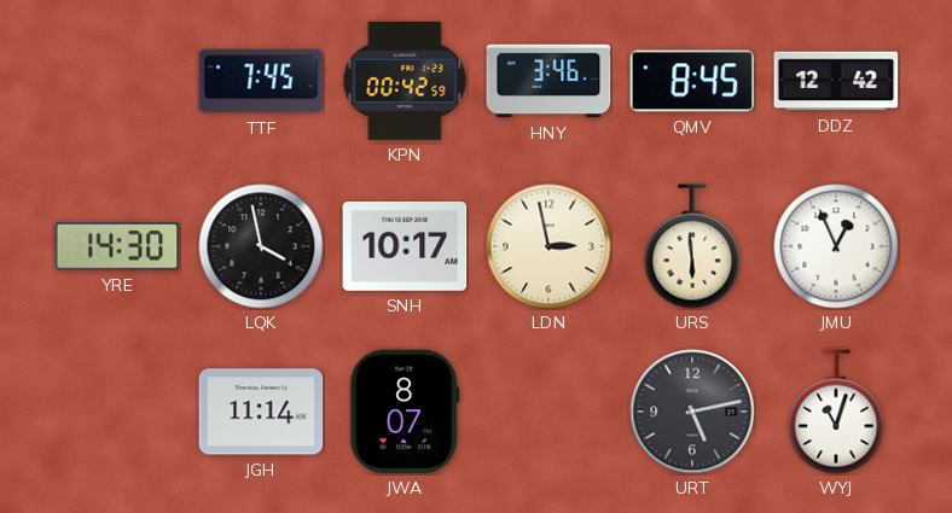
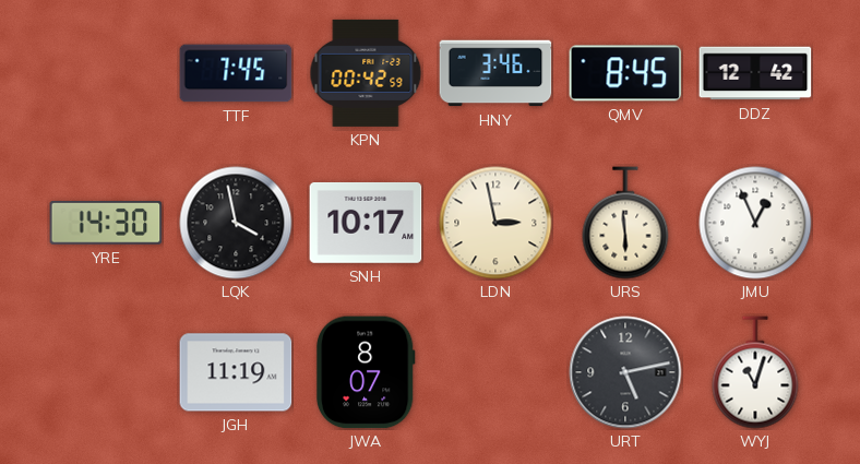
JGH: 11:14 -> 11:19 (236, 372)
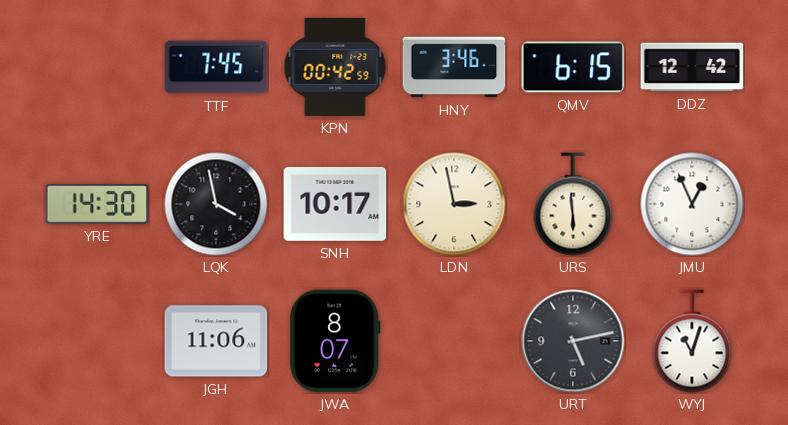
QMV: 8:45 -> 6:15 (573, 67)
JGH: 11:19 -> 11:06 (216, 341)
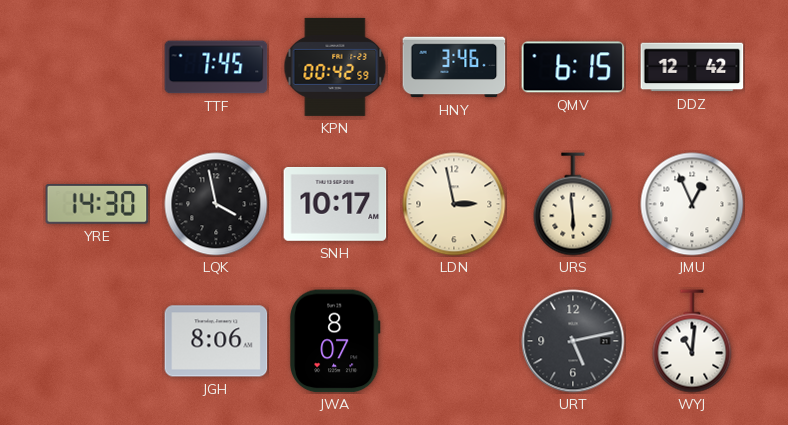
JGH: 11:06 -> 8:06 (216, 341)
WYJ: 11:03 -> 11:01 (692, 341)
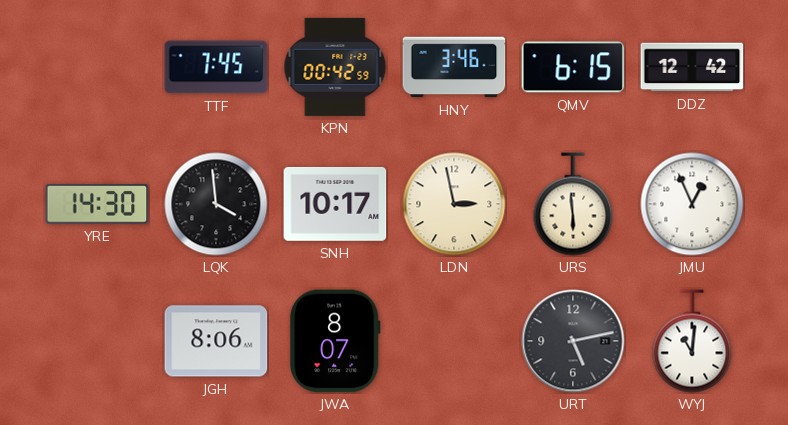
LQK: 3:58 -> 3:59 (216, 204)
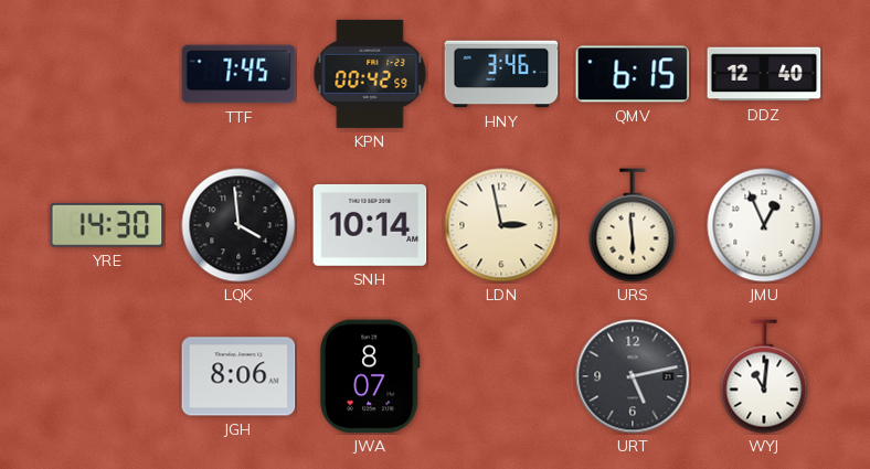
DDZ: 12:42 -> 12:40 (764, 74)
SNH: 10:17 -> 10:14 (370, 225)
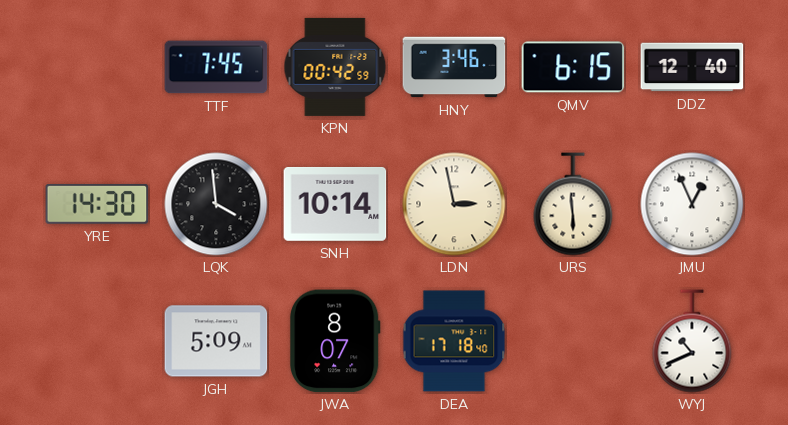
JGH: 8:06 -> 5:09 (216, 341)
DEA: none -> 17:18 (454, 341)
URT: 5:13 -> none (633, 376)
WYJ: 11:01 -> 10:41 (692, 341)
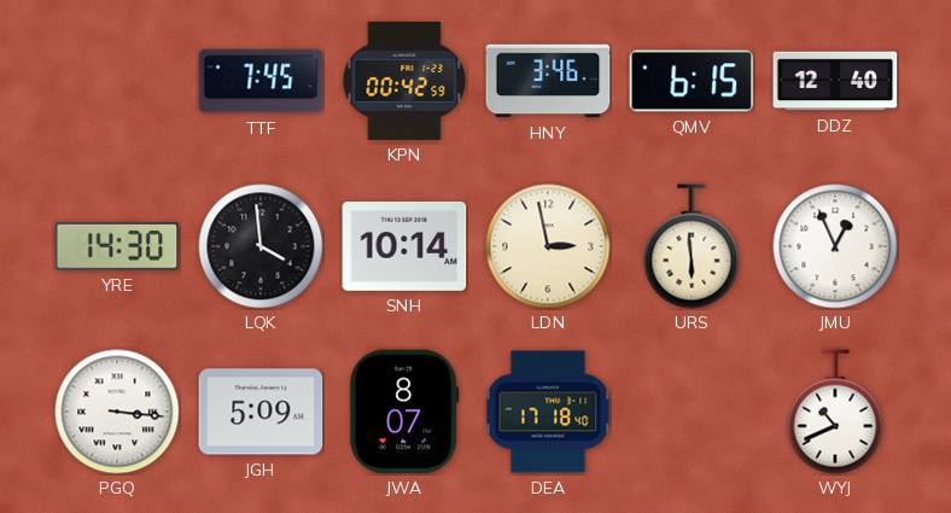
PGQ: none -> 3:16 (117, 412)
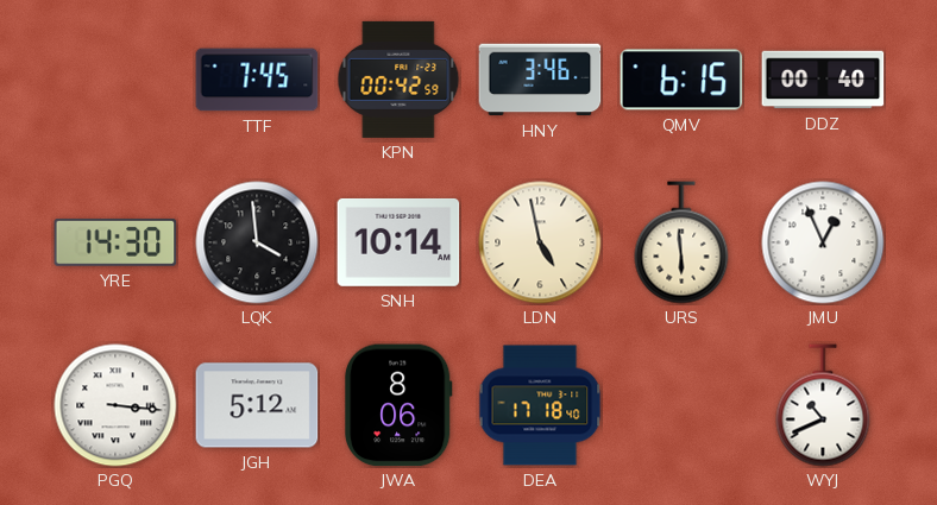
DDZ: 12:40 -> 00:40 (823, 80)
LDN: 2:58 -> 4:58 (540, 242)
JGH: 5:09 -> 5:12 (257, 405)
JWA: 8:07 -> 8:06 (398, 405)
